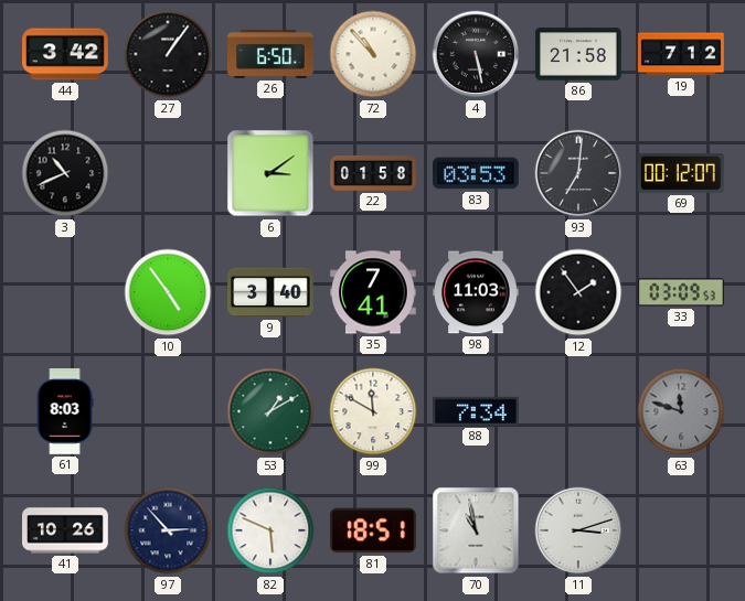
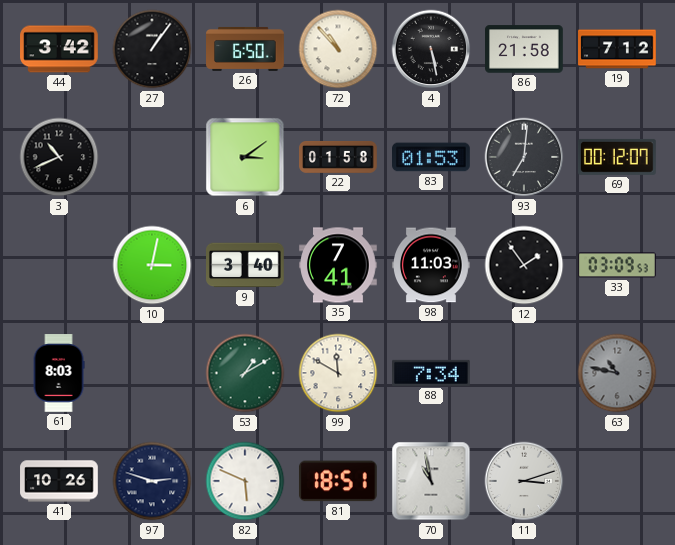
83: 03:53 -> 01:53 (432, 157)
10: 4:54 -> 3:02 (152, 265)
63: 11:48 -> 10:47 (617, 373)
97: 2:53 -> 2:48 (152, 481)
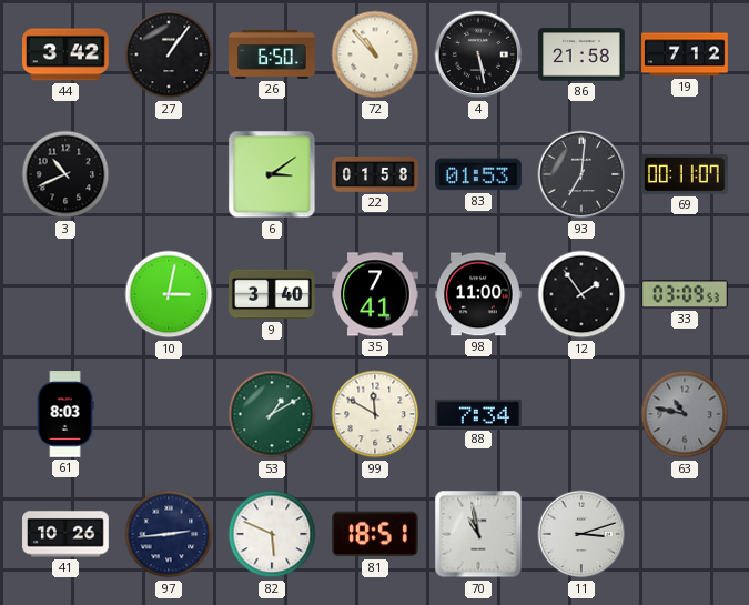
69: 00:12 -> 00:11 (686, 174)
98: 11:03 -> 11:00 (479, 294)
97: 2:48 -> 2:44 (169, 534)
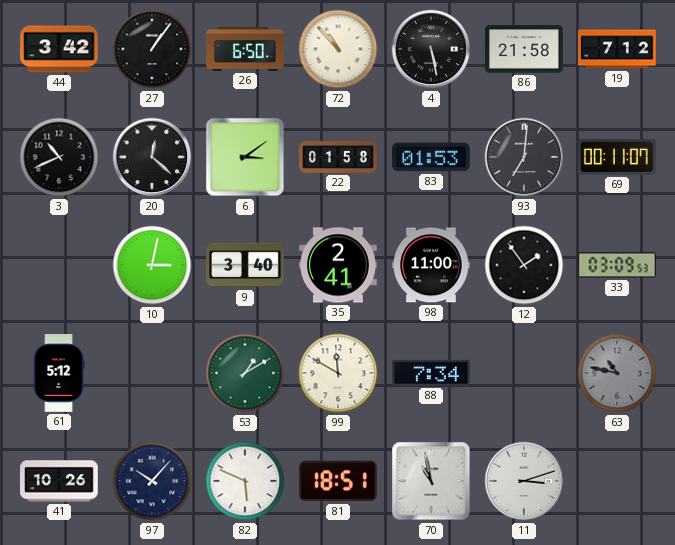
20: none -> 12:22 (152, 157)
35: 7:41 -> 2:41 (338, 265)
61: 8:03 -> 5:12 (59, 373)
97: 2:44 -> 10:07 (152, 481)
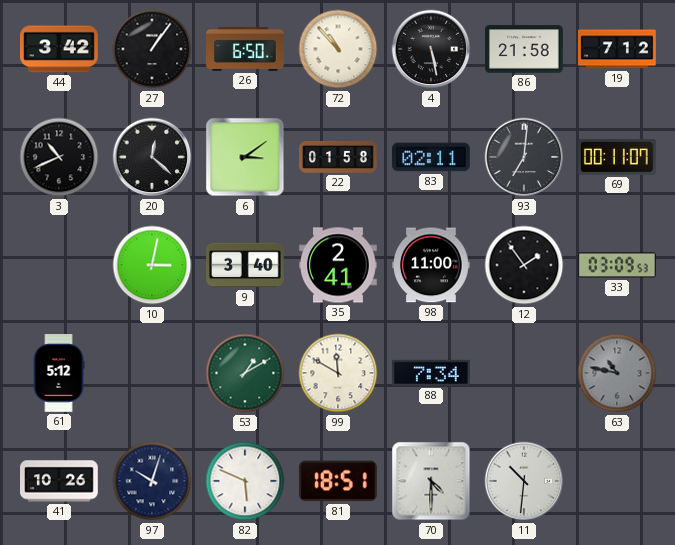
83: 01:53 -> 02:11 (432, 157)
97: 10:07 -> 10:03 (152, 481)
70: 10:58 -> 4:30 (431, 481)
11: 3:12 -> 10:31 (524, 481)
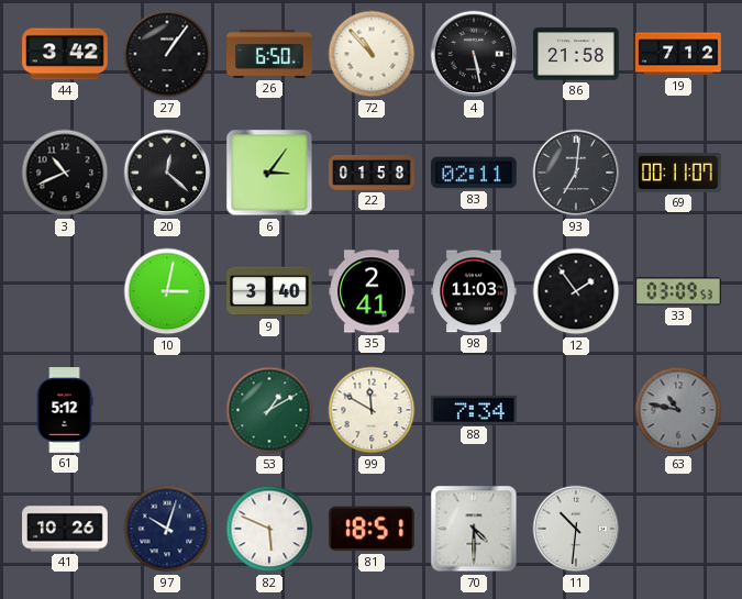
6: 3:09 -> 3:06 (269, 173)
98: 11:00 -> 11:03 (475, 291)
